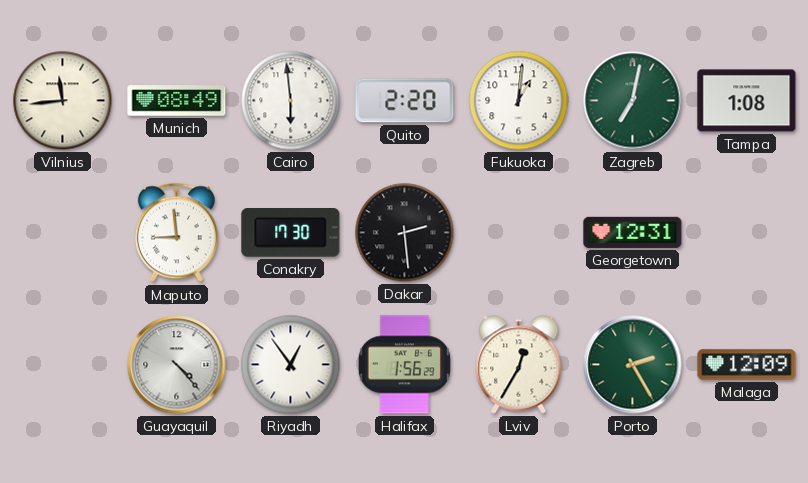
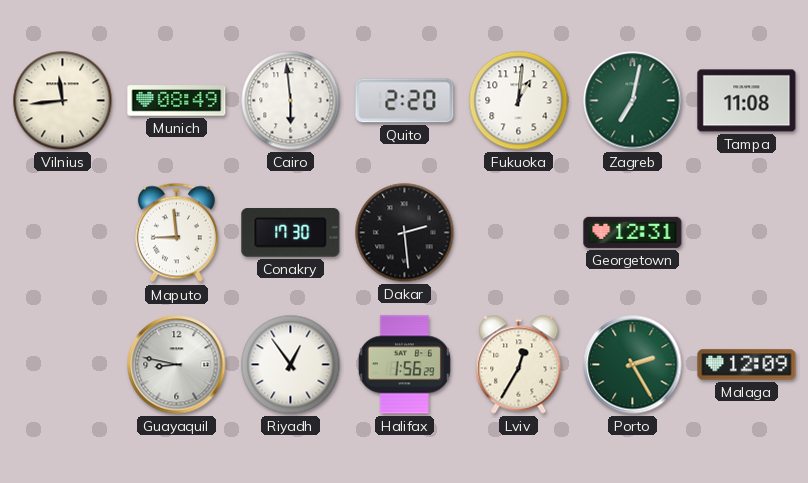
Tampa: 1:08 -> 11:08 (747, 101)
Guayaquil: 4:23 -> 8:47 (177, 365)
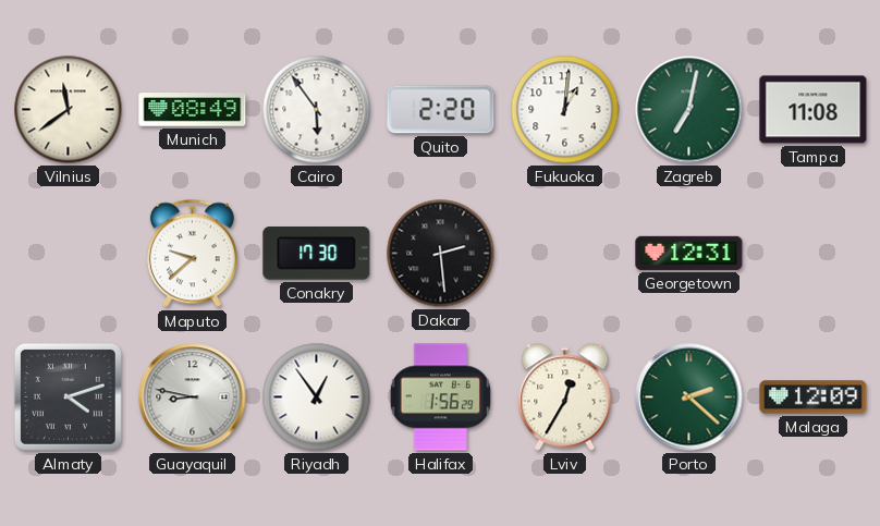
Vilnius: 11:44 -> 11:39 (69, 110)
Cairo: 5:59 -> 5:54 (317, 110)
Maputo: 8:59 -> 9:38 (192, 254)
Almaty: none -> 4:12 (68, 396)
Porto: 2:25 -> 2:22 (689, 397)
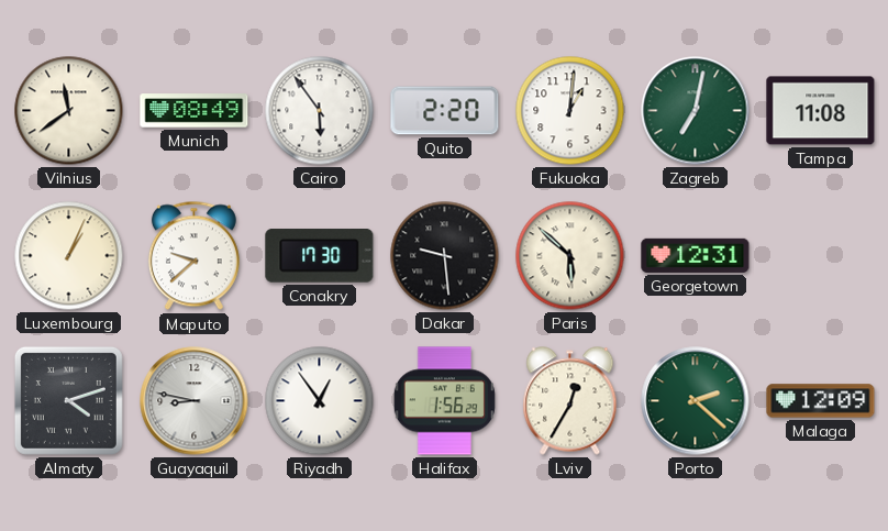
Luxembourg: none -> 1:04 (69, 256)
Dakar: 2:29 -> 9:29 (445, 256)
Paris: none -> 5:52 (570, 256)
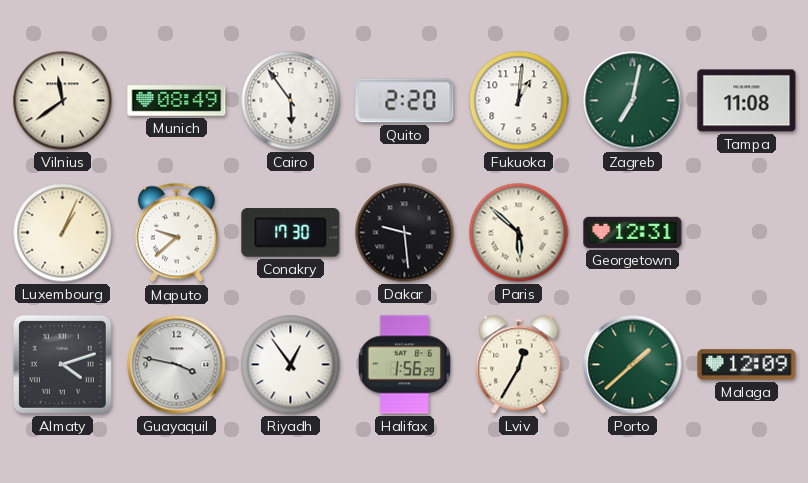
Guayaquil: 8:47 -> 3:47 (177, 365)
Porto: 2:22 -> 1:38 (633, 365)
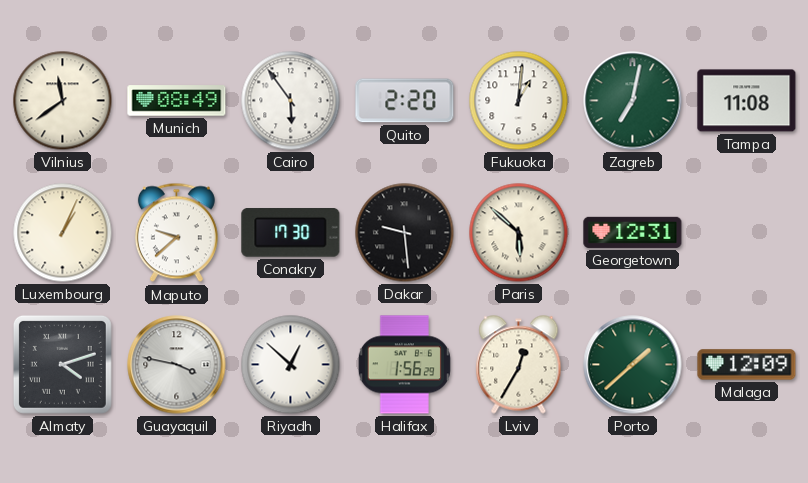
Riyadh: 12:54 -> 12:52 (291, 365)
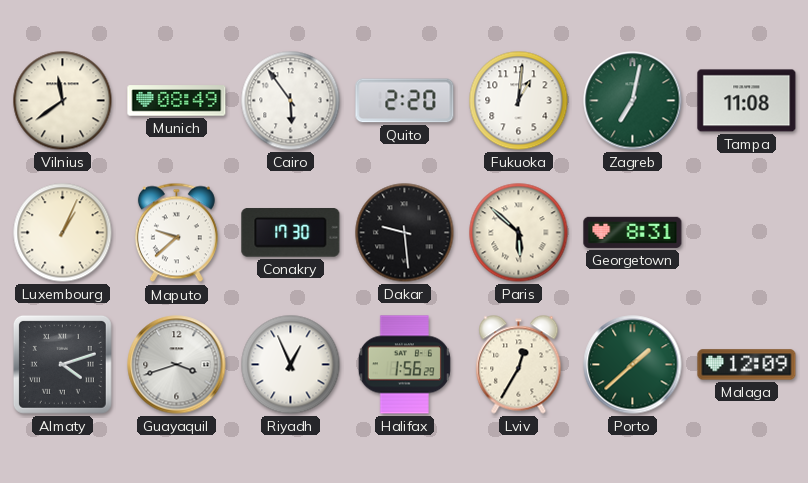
Georgetown: 12:31 -> 8:31 (633, 232)
Guayaquil: 3:47 -> 3:42 (177, 365)
Riyadh: 12:52 -> 12:56 (291, 365)
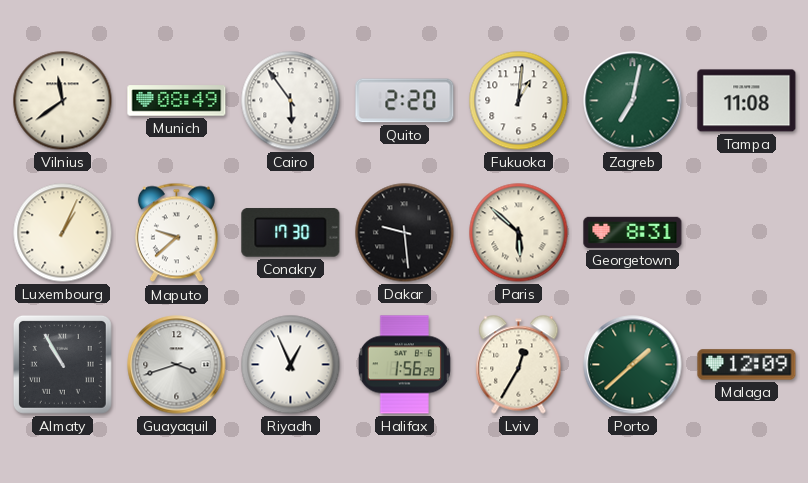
Almaty: 4:12 -> 10:55 (62, 364)
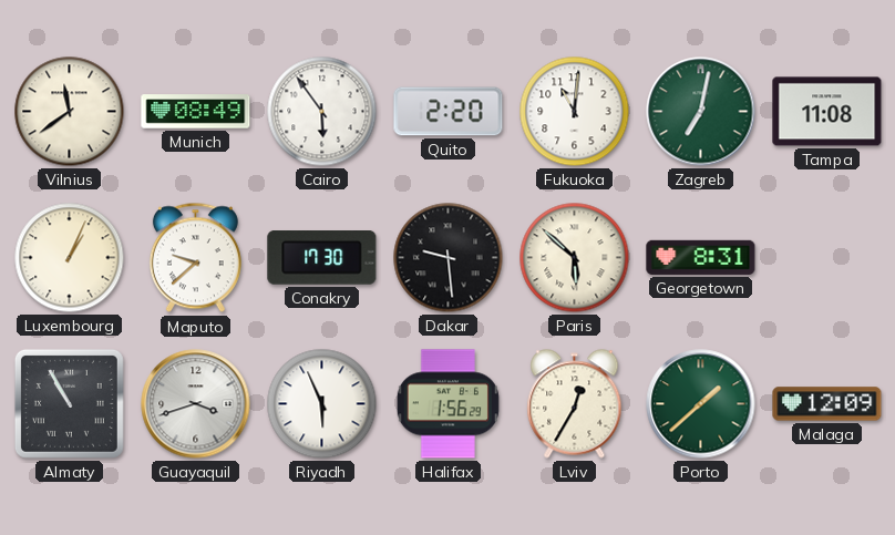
Fukuoka: 1:01 -> 11:01 (575, 112)
Riyadh: 12:56 -> 5:56 (322, 404)
